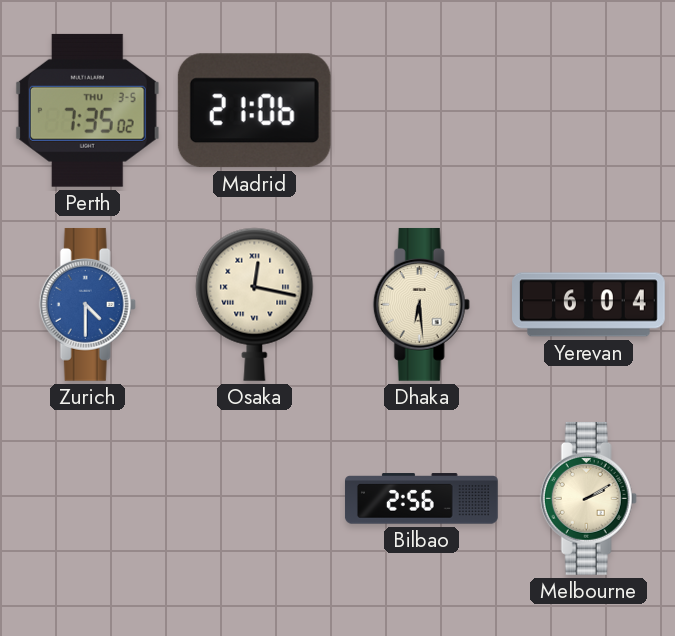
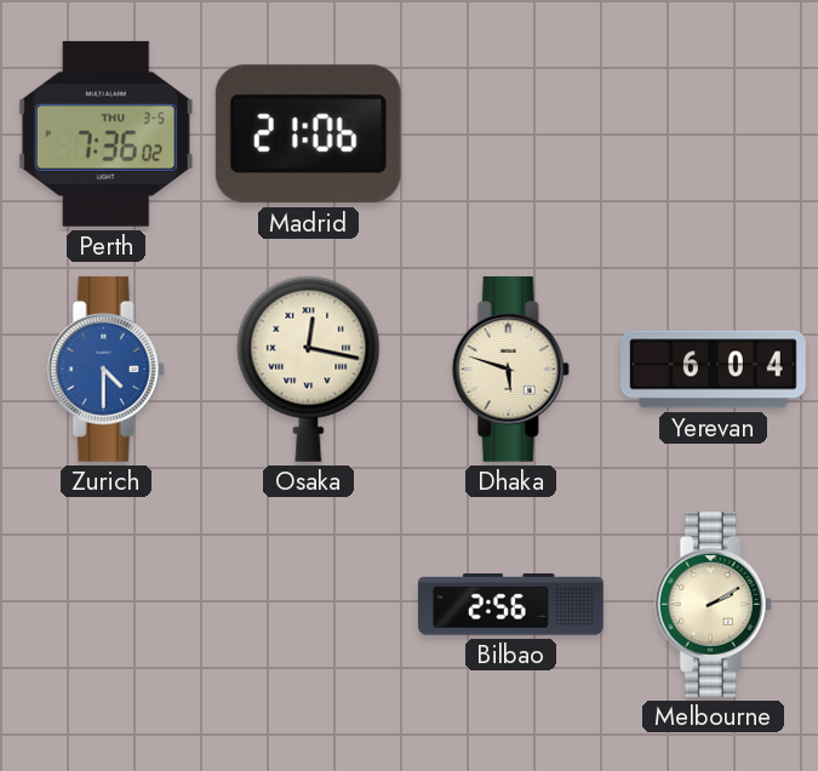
Perth: 7:35 -> 7:36 (105, 133)
Dhaka: 6:29 -> 5:48 (510, 369)
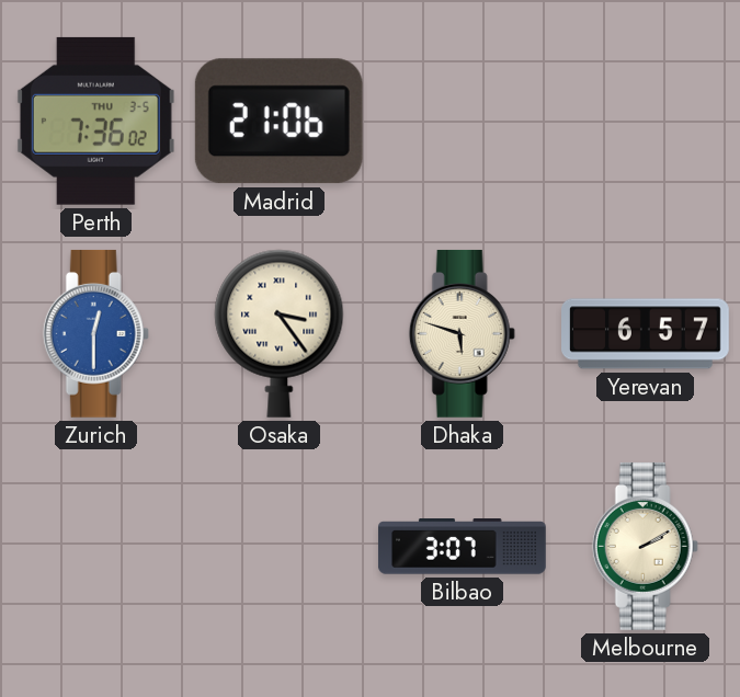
Zurich: 4:30 -> 12:30 (95, 333)
Osaka: 12:17 -> 3:24 (280, 333)
Yerevan: 6:04 -> 6:57 (646, 334)
Bilbao: 2:56 -> 3:07 (462, 547)
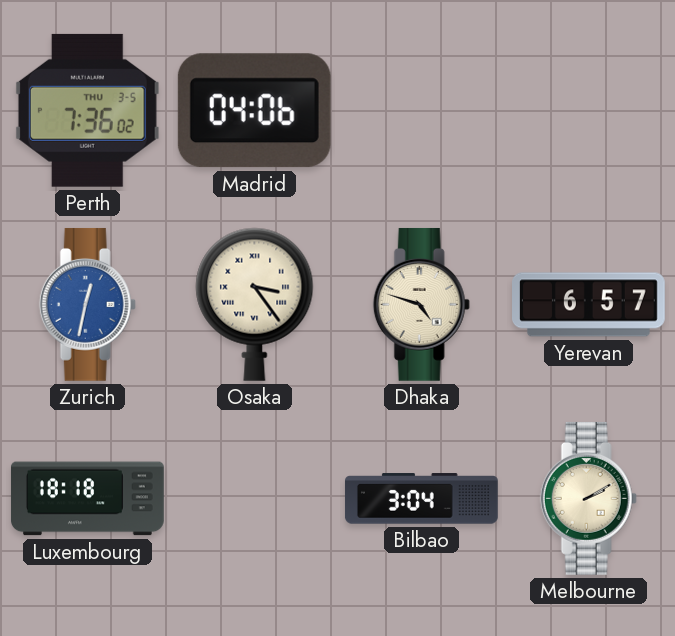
Madrid: 21:06 -> 04:06 (254, 111)
Zurich: 12:30 -> 12:32 (87, 304)
Dhaka: 5:48 -> 4:48 (421, 304)
Luxembourg: none -> 18:18 (88, 499)
Bilbao: 3:07 -> 3:04 (421, 499)
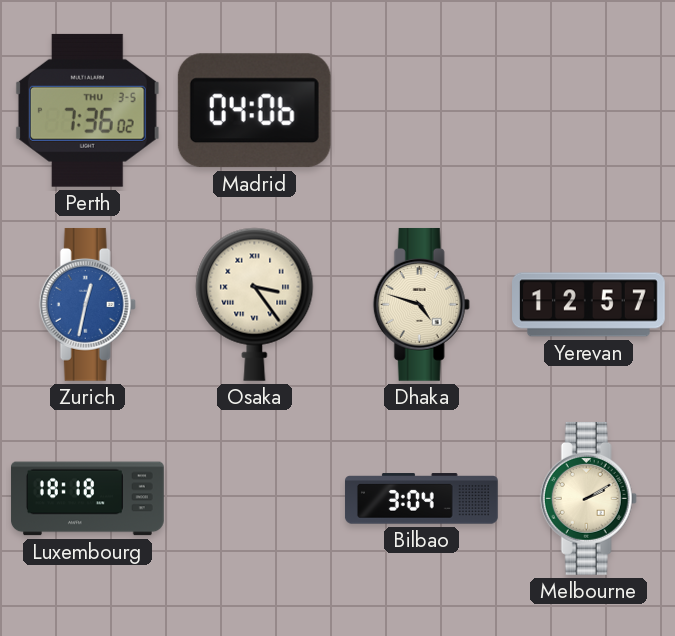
Yerevan: 6:57 -> 12:57 (589, 305)
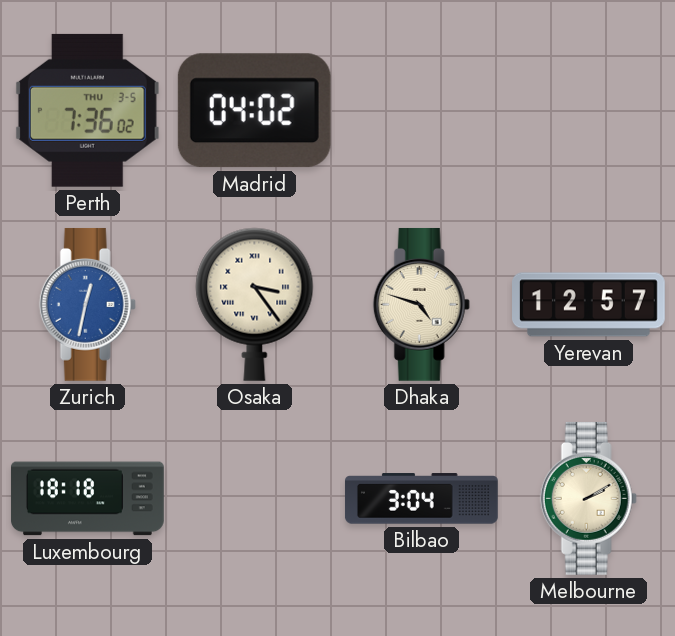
Madrid: 04:06 -> 04:02 (254, 111)
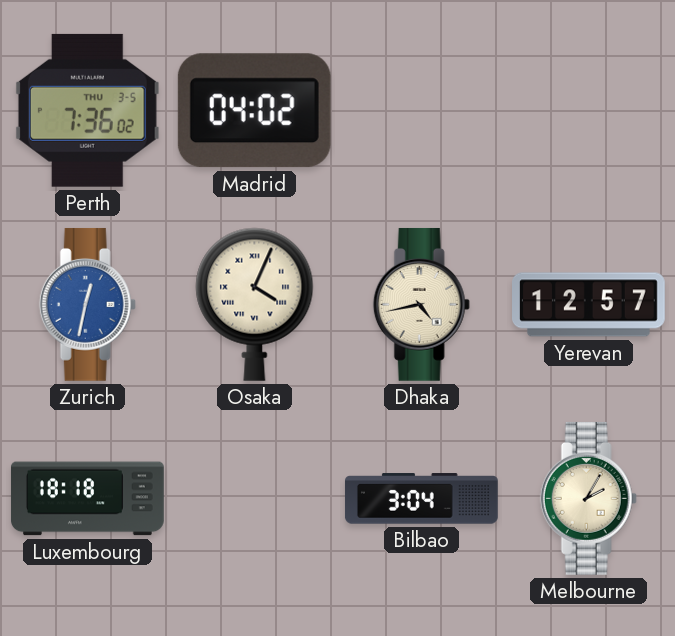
Osaka: 3:24 -> 4:04 (255, 304)
Dhaka: 4:48 -> 4:43 (421, 304)
Melbourne: 2:10 -> 2:05 (588, 498)
